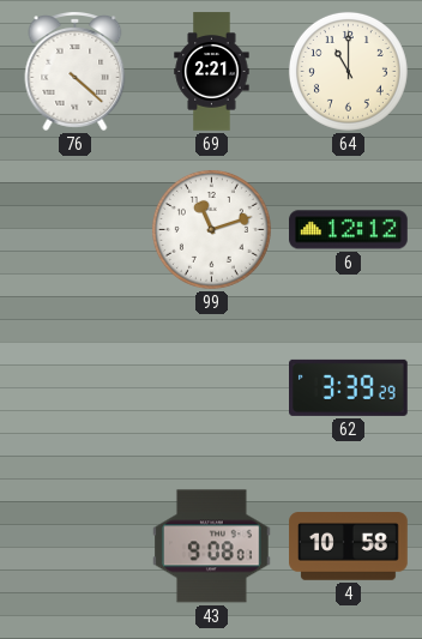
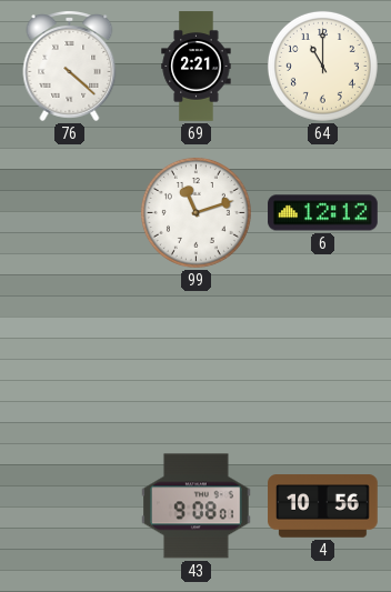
62: 3:39 -> none (349, 387)
4: 10:58 -> 10:56 (323, 506)
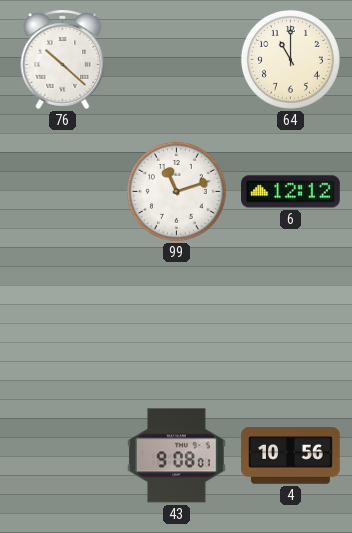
76: 4:22 -> 10:22 (63, 60)
69: 2:21 -> none (197, 67)
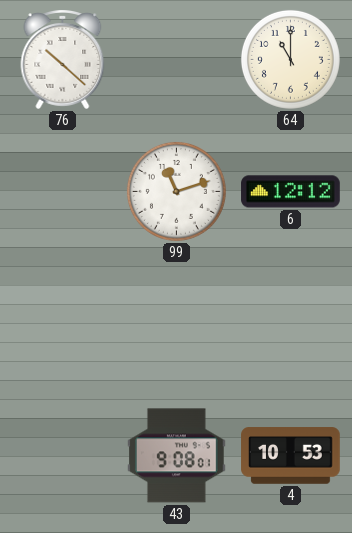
4: 10:56 -> 10:53 (291, 456)
